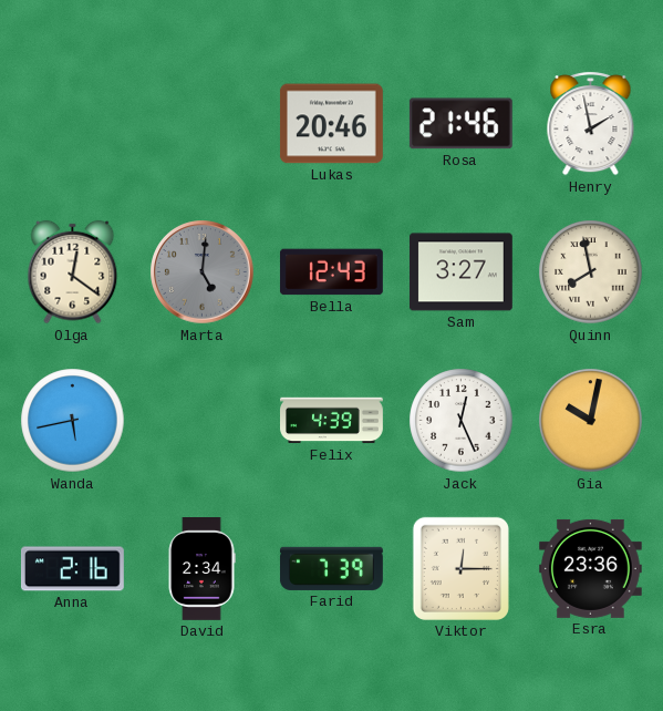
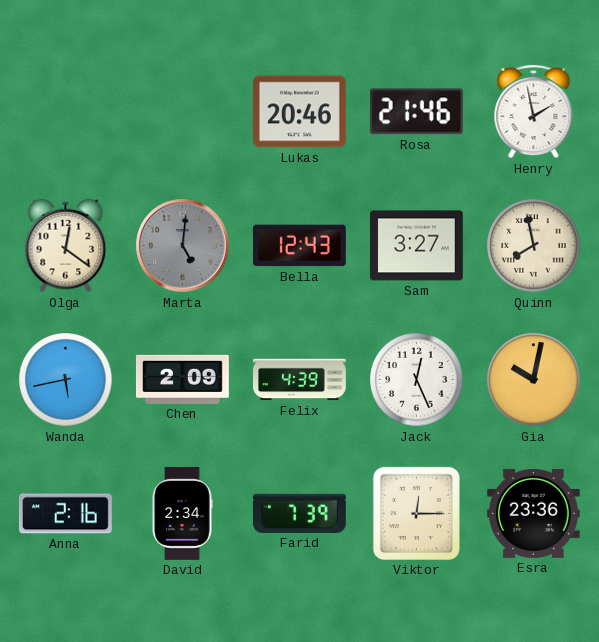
Chen: none -> 2:09 (182, 379)
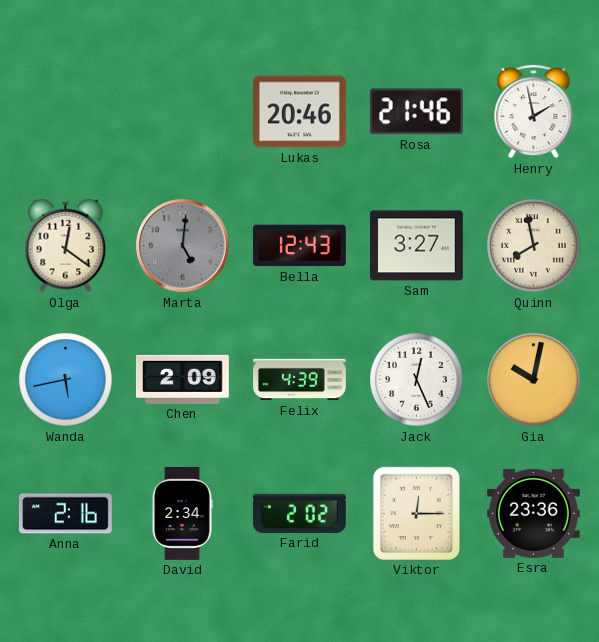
Farid: 7:39 -> 2:02 (299, 513)
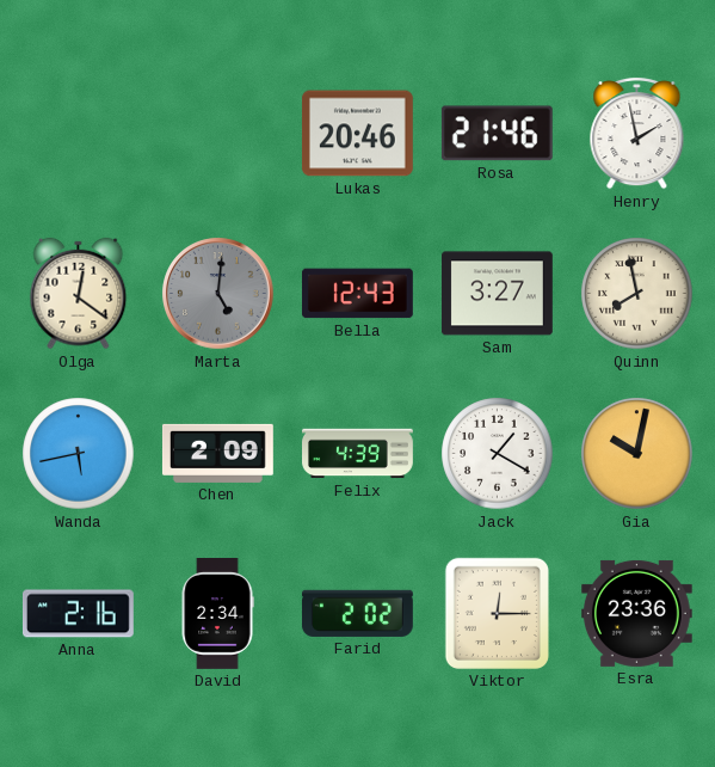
Jack: 12:26 -> 1:20 (498, 454)
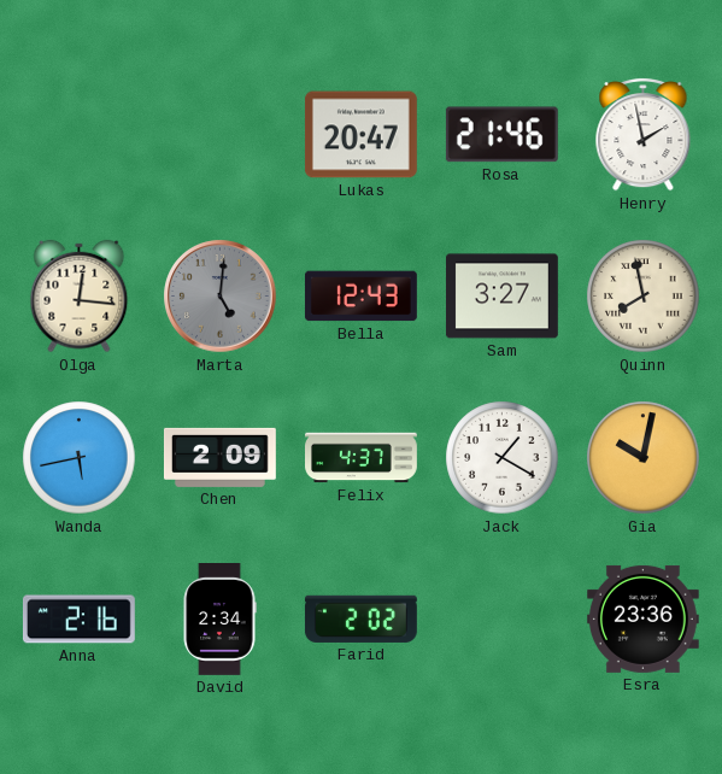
Lukas: 20:46 -> 20:47 (360, 135)
Olga: 12:21 -> 12:16 (80, 297)
Felix: 4:39 -> 4:37 (362, 458)
Viktor: 12:15 -> none (497, 613)
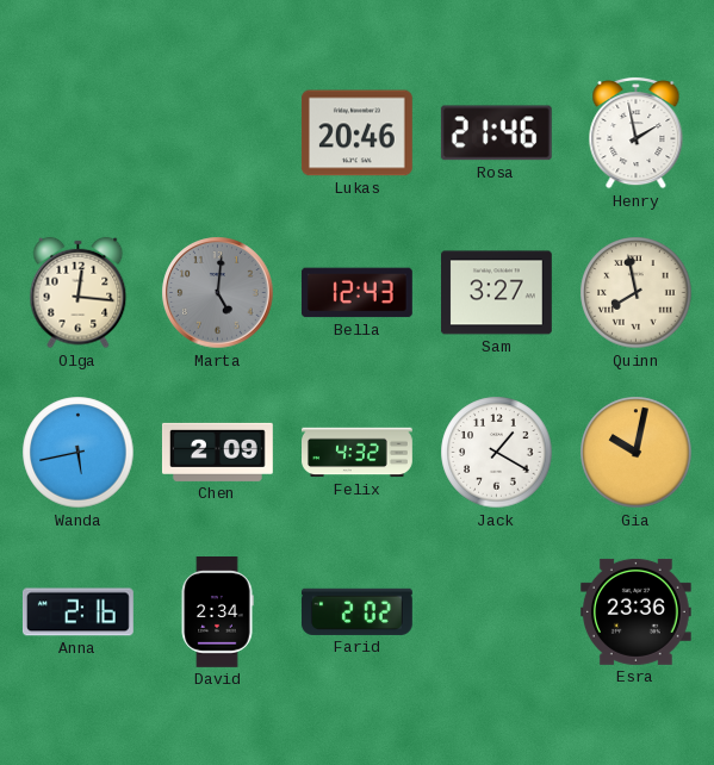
Lukas: 20:47 -> 20:46 (356, 133)
Felix: 4:37 -> 4:32 (358, 453)
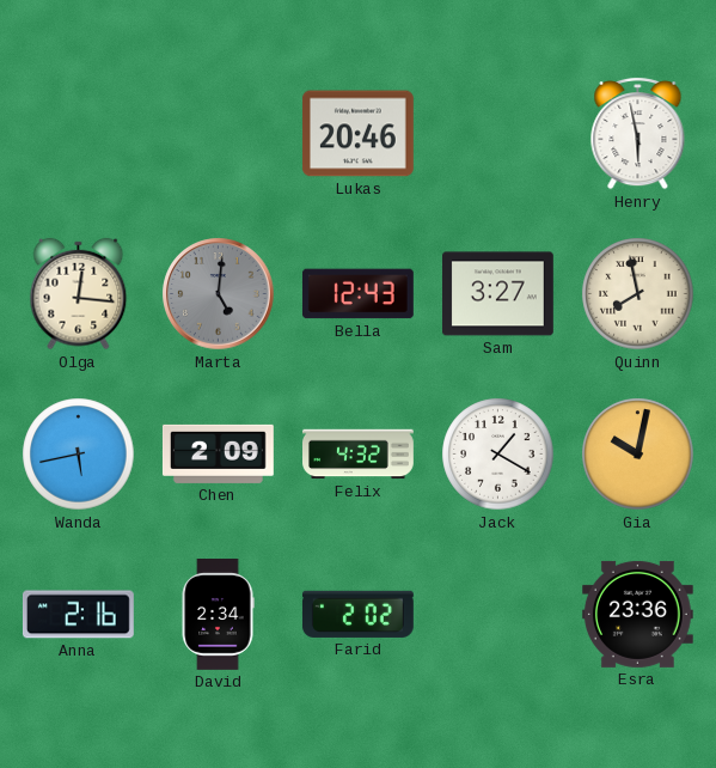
Rosa: 21:46 -> none (496, 133)
Henry: 1:58 -> 5:58 (638, 133)
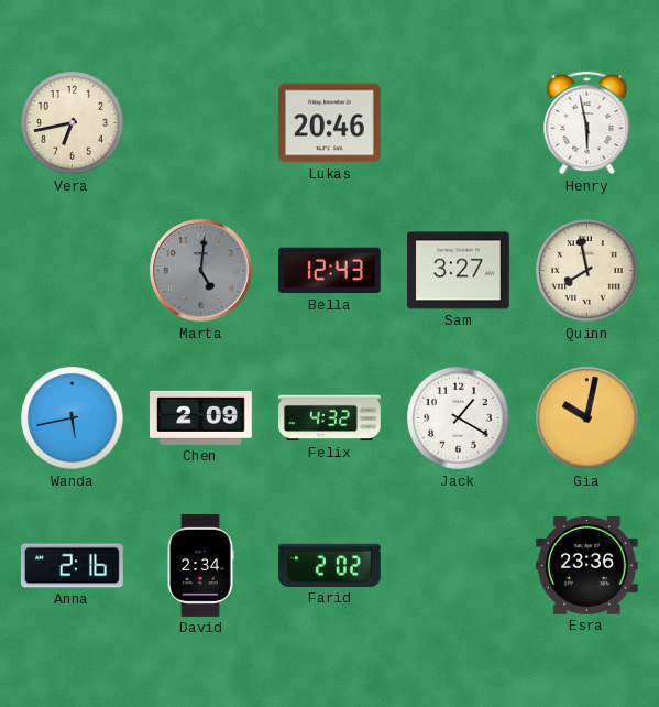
Vera: none -> 6:43 (73, 123)
Olga: 12:16 -> none (79, 294)
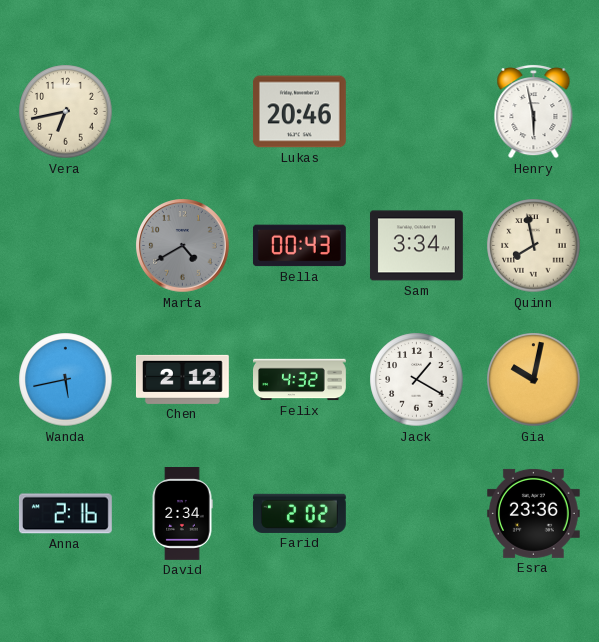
Marta: 5:01 -> 4:40 (183, 246)
Bella: 12:43 -> 00:43 (299, 246)
Sam: 3:27 -> 3:34 (416, 246)
Chen: 2:09 -> 2:12 (182, 379)
